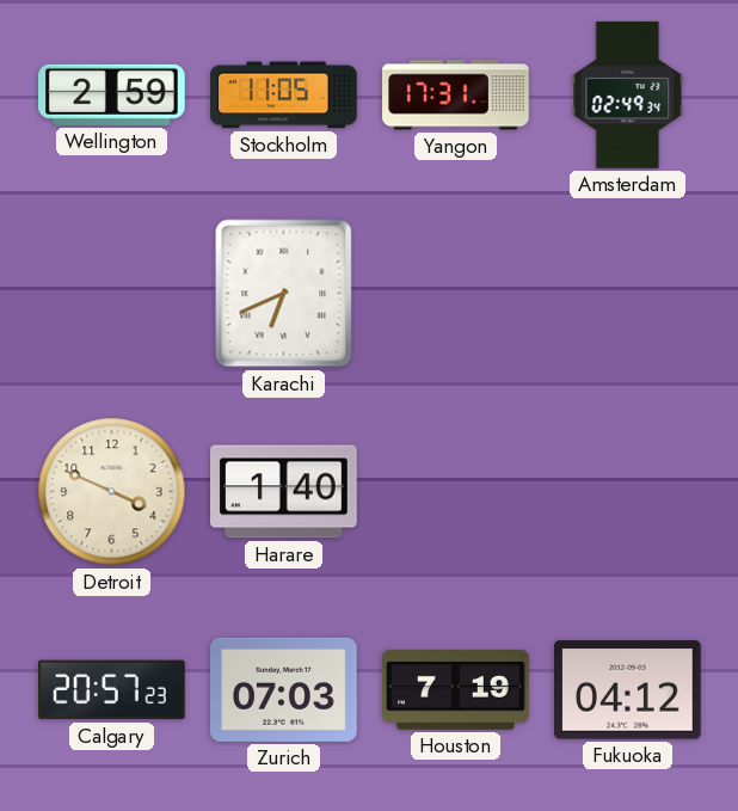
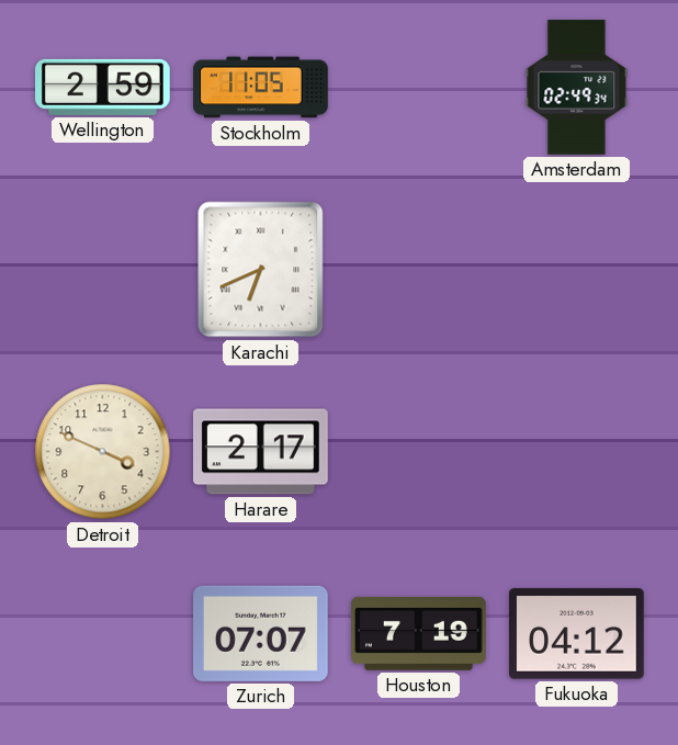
Yangon: 17:31 -> none (456, 96)
Harare: 1:40 -> 2:17 (261, 452)
Calgary: 20:57 -> none (112, 690)
Zurich: 07:03 -> 07:07 (261, 633)
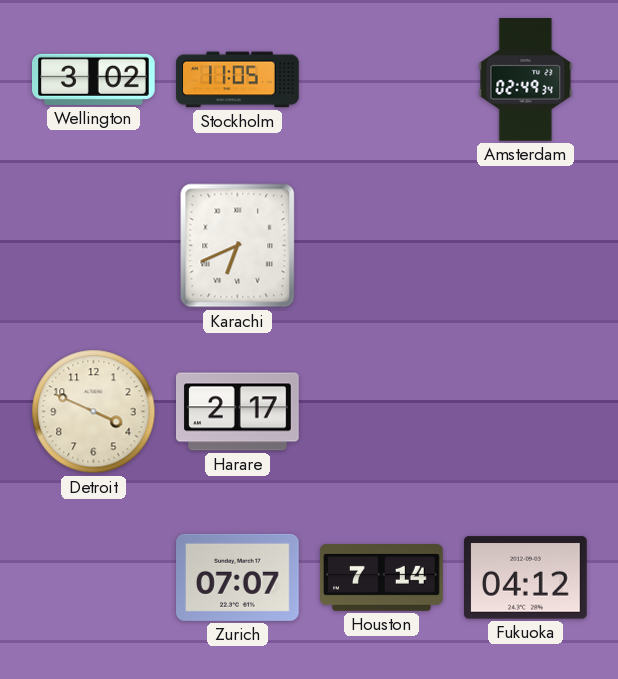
Wellington: 2:59 -> 3:02 (94, 79)
Houston: 7:19 -> 7:14 (382, 577)
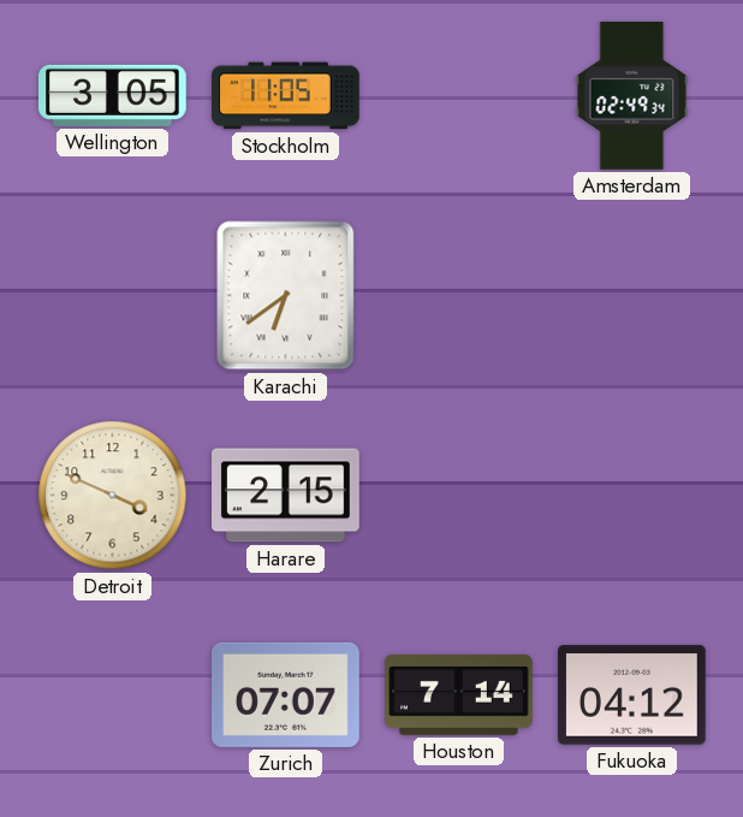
Wellington: 3:02 -> 3:05 (113, 95)
Karachi: 6:41 -> 6:39 (286, 296)
Harare: 2:17 -> 2:15 (286, 496)
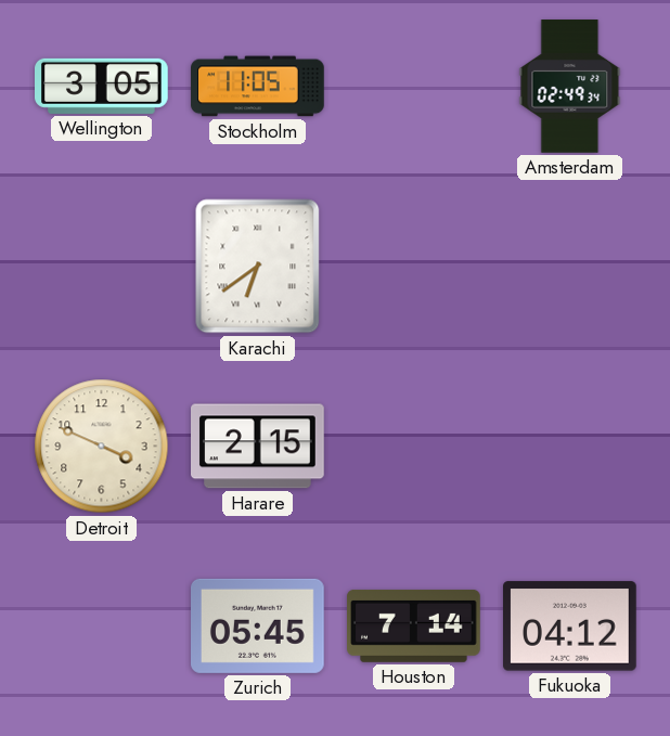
Zurich: 07:07 -> 05:45 (258, 625)
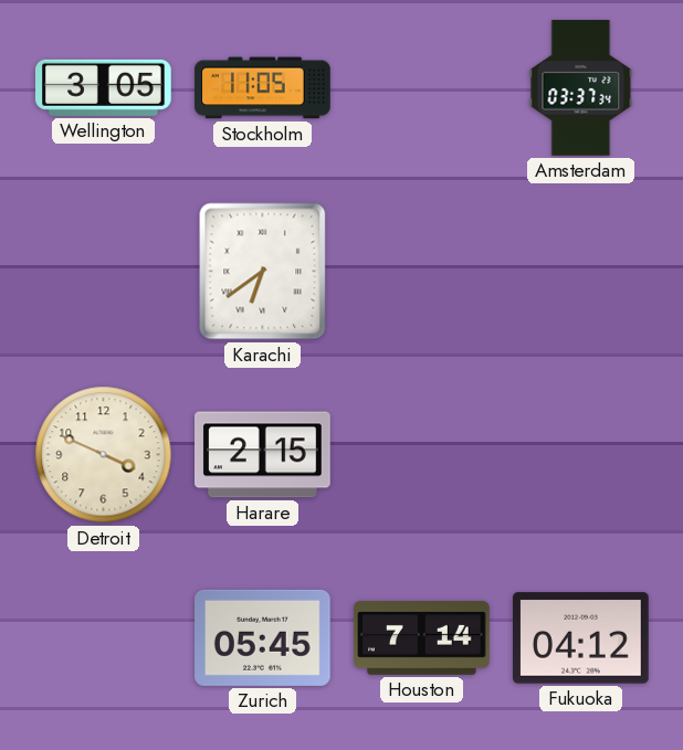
Amsterdam: 02:49 -> 03:37 (581, 88)
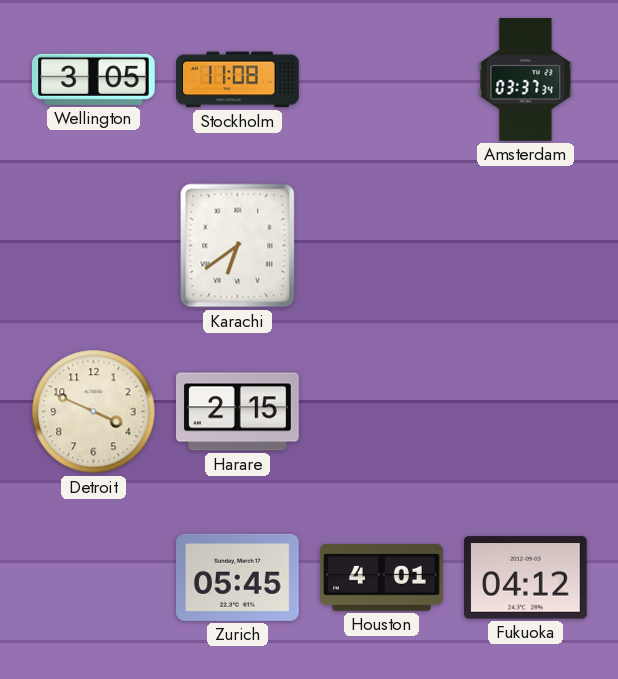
Stockholm: 11:05 -> 11:08 (238, 80)
Houston: 7:14 -> 4:01 (382, 577)
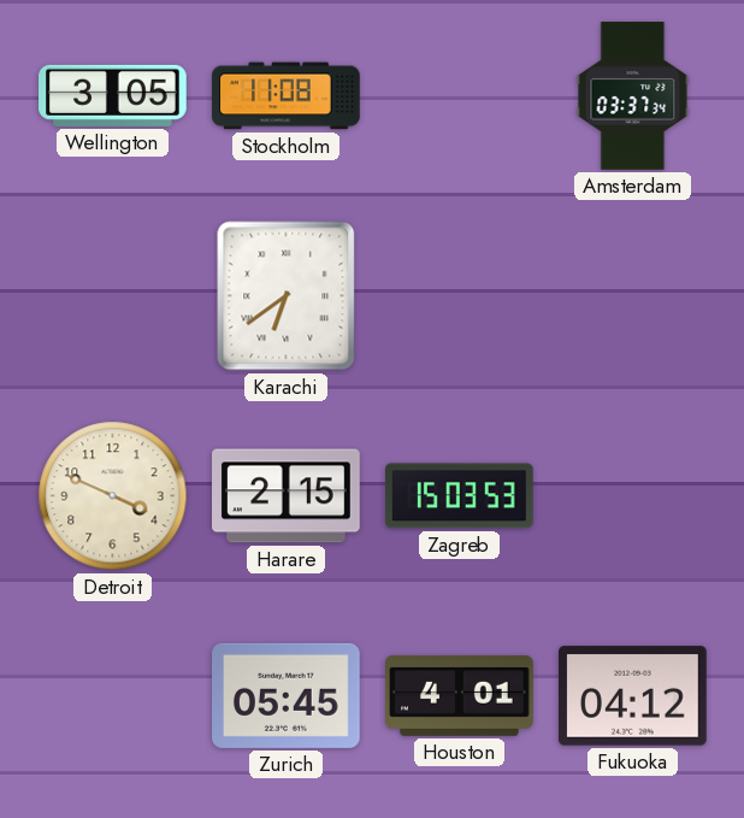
Zagreb: none -> 15:03 (459, 496)
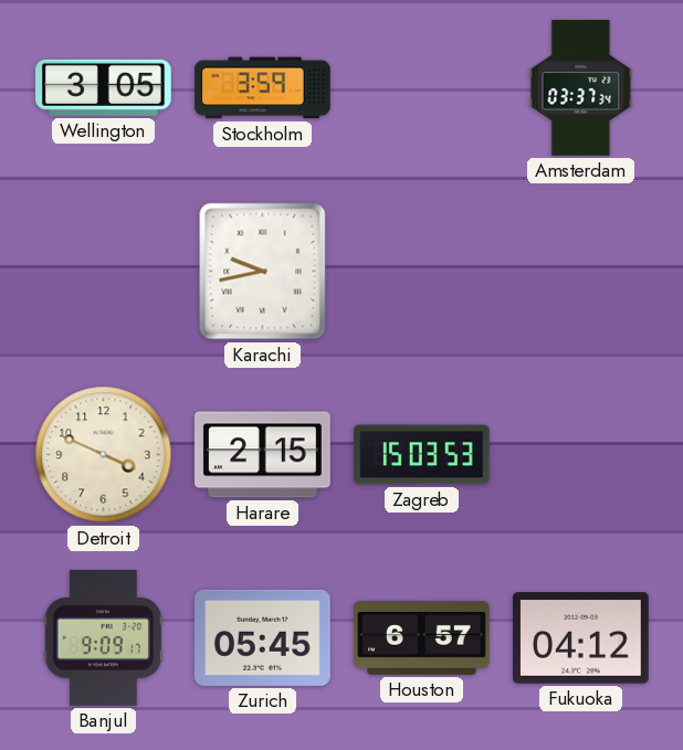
Stockholm: 11:08 -> 3:59 (263, 88)
Karachi: 6:39 -> 9:43 (263, 272)
Banjul: none -> 9:09 (103, 638)
Houston: 4:01 -> 6:57 (422, 637)
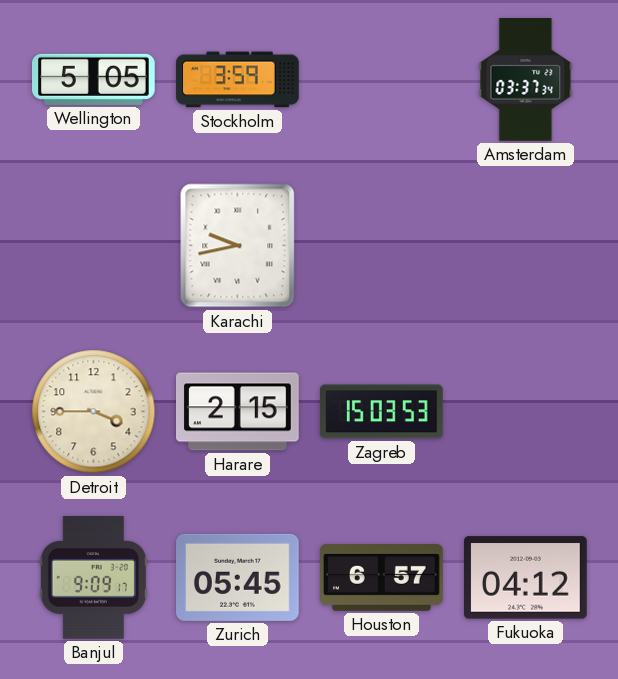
Wellington: 3:05 -> 5:05 (94, 79)
Detroit: 3:49 -> 3:45 (94, 412)
